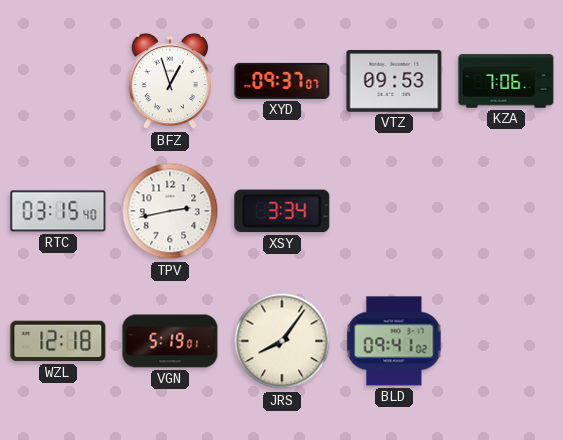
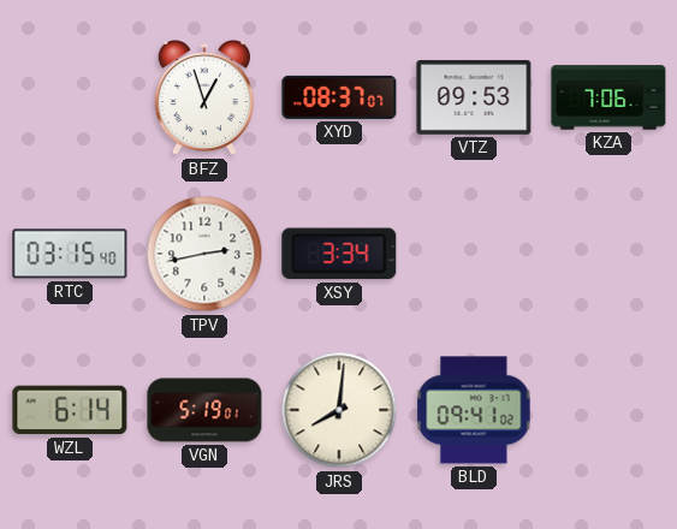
XYD: 09:37 -> 08:37 (339, 97)
WZL: 12:18 -> 6:14 (70, 410)
JRS: 8:06 -> 8:01 (339, 410)
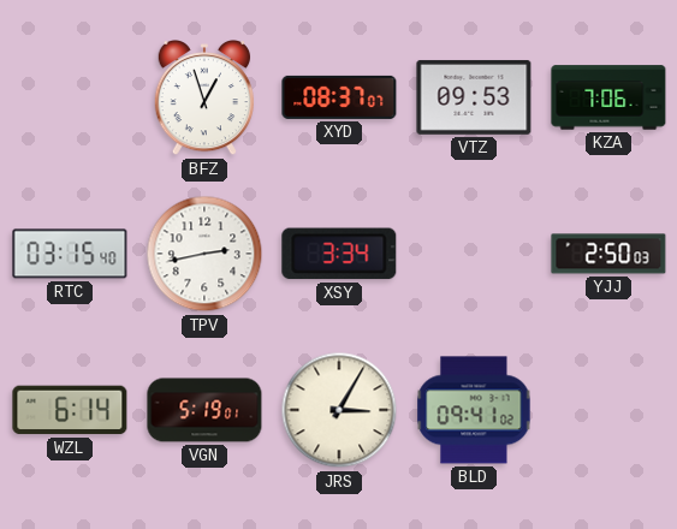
YJJ: none -> 2:50 (608, 254)
JRS: 8:01 -> 3:05 (339, 410)
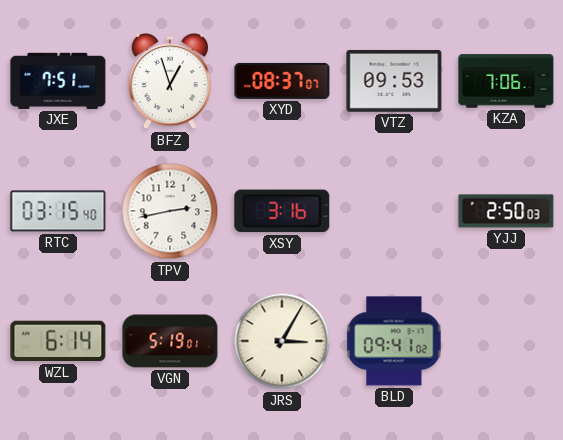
JXE: none -> 7:51 (58, 81)
XSY: 3:34 -> 3:16 (282, 211)
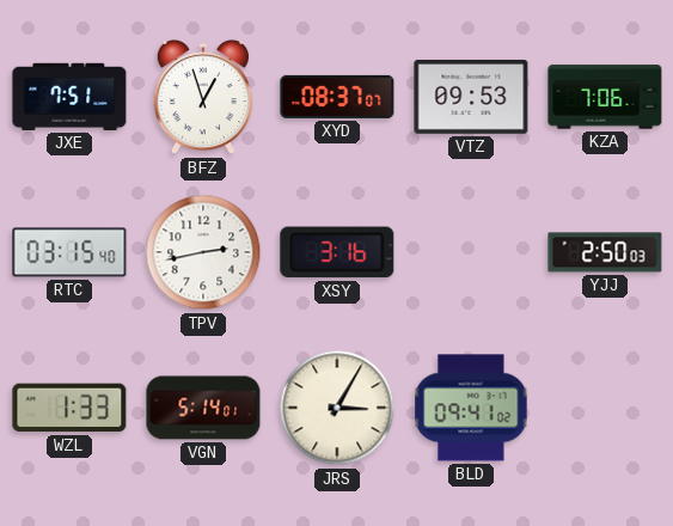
WZL: 6:14 -> 1:33 (69, 408)
VGN: 5:19 -> 5:14 (203, 408)
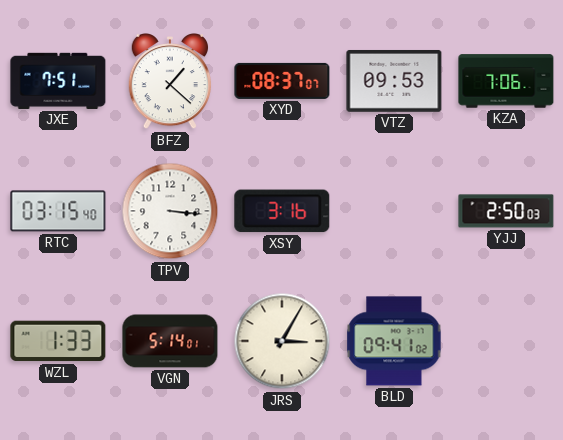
BFZ: 12:57 -> 1:22 (169, 81)
TPV: 2:43 -> 3:16 (170, 211)
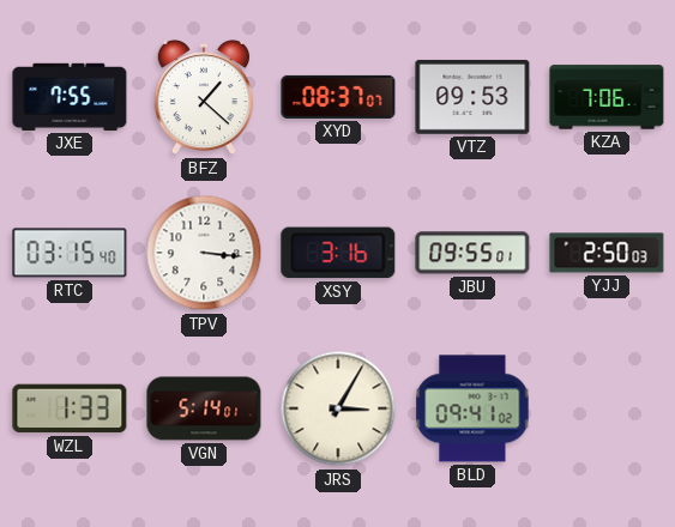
JXE: 7:51 -> 7:55 (70, 97)
JBU: none -> 09:55 (472, 253)
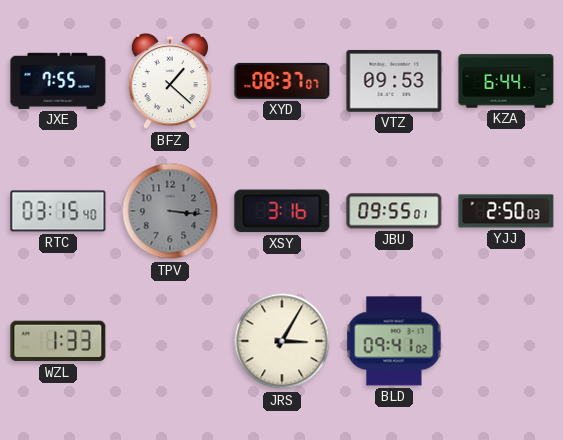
KZA: 7:06 -> 6:44 (506, 81)
TPV dial: white -> grey (170, 211)
VGN: 5:14 -> none (204, 408)
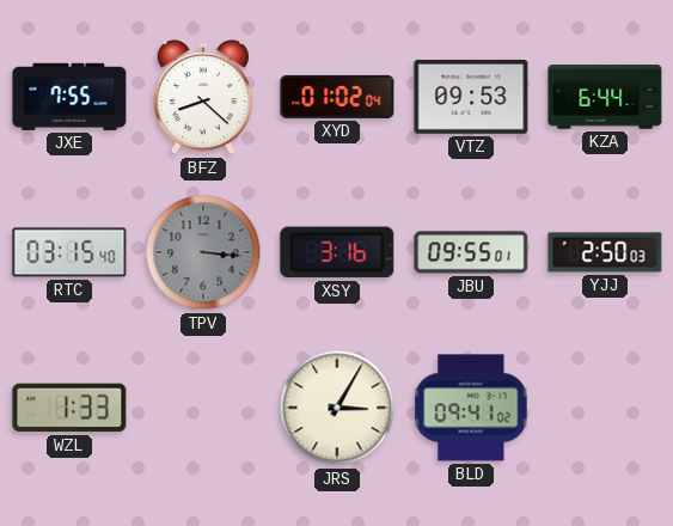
BFZ: 1:22 -> 8:22 (202, 97)
XYD: 08:37 -> 01:02 (337, 97)
